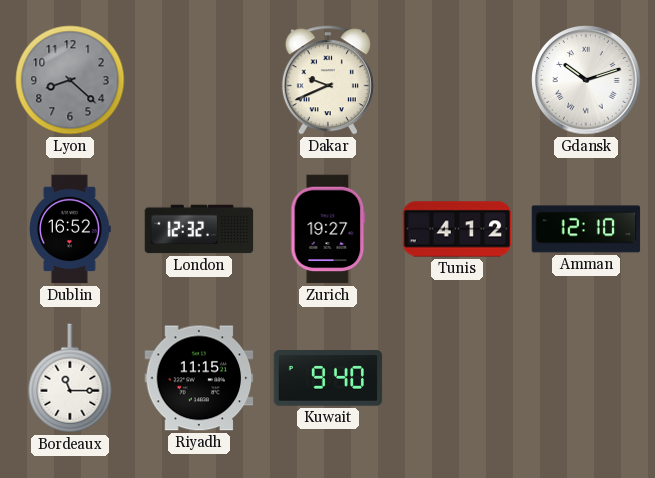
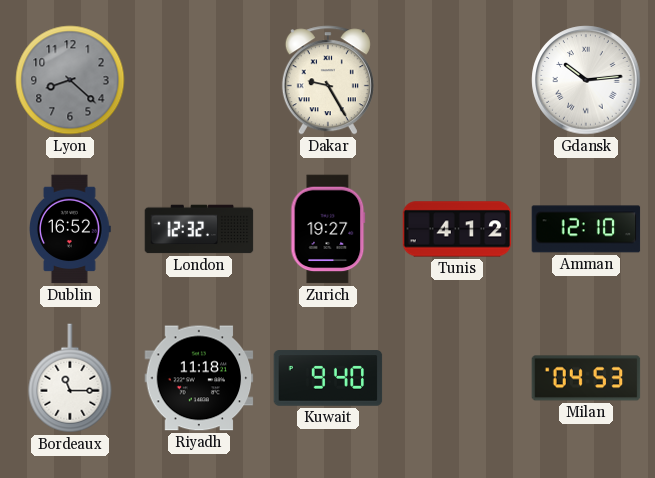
Dakar: 9:41 -> 9:25 (328, 80)
Gdansk: 10:12 -> 10:14 (586, 80)
Riyadh: 11:15 -> 11:18 (199, 378)
Milan: none -> 04:53 (586, 378)
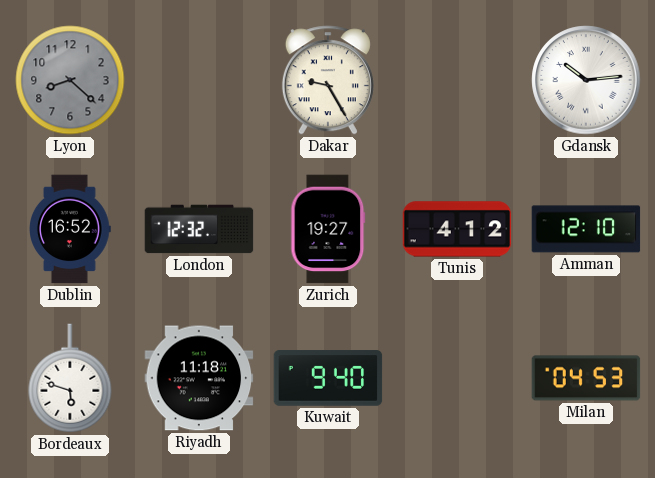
Bordeaux: 11:15 -> 5:48 (70, 378)
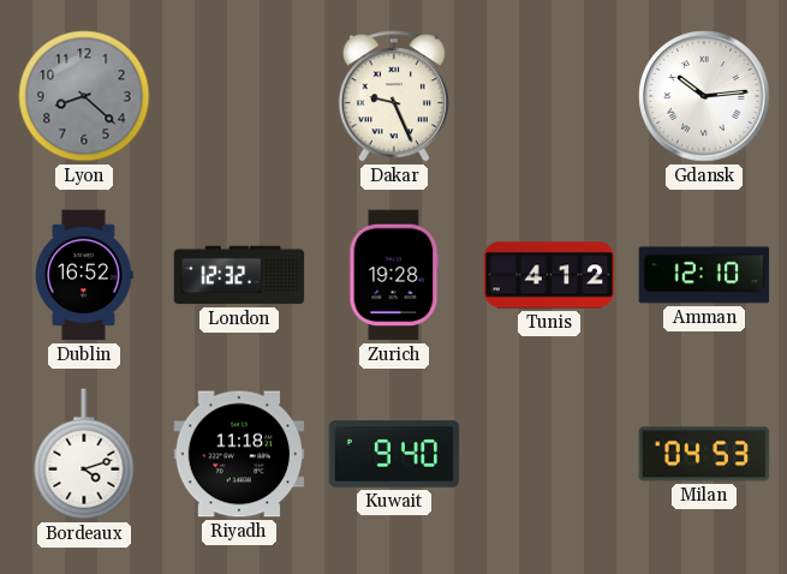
Dakar: 9:25 -> 9:26 (394, 96)
Zurich: 19:27 -> 19:28 (394, 275)
Bordeaux: 5:48 -> 4:12 (84, 454)
